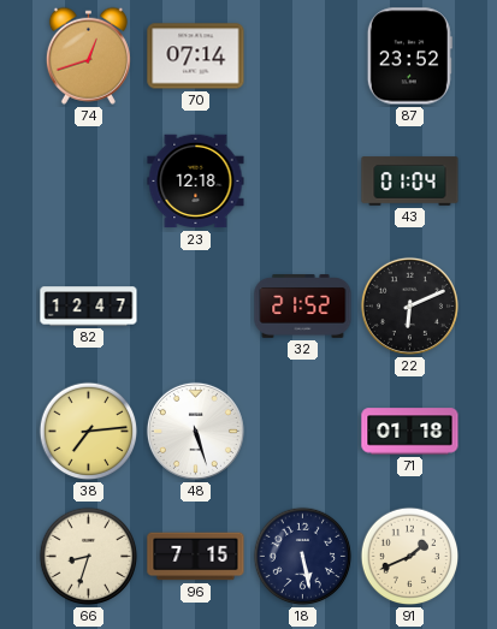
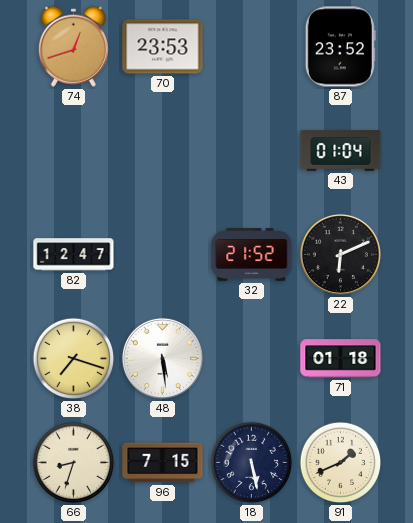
70: 07:14 -> 23:53 (163, 47)
23: 12:18 -> none (196, 182)
38: 7:14 -> 7:18 (74, 359)
48: 5:27 -> 5:29 (162, 358)
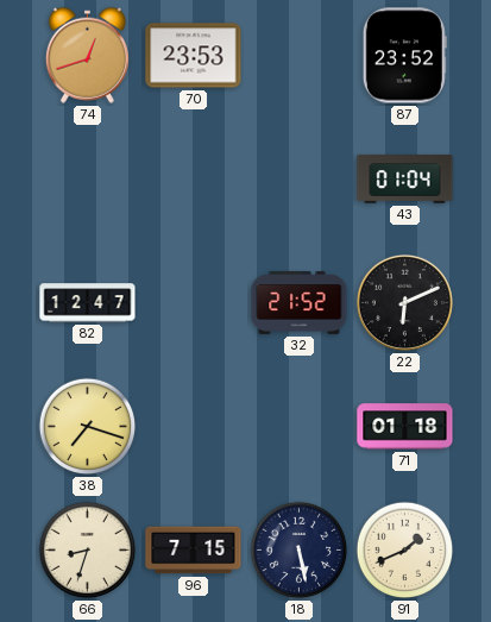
48: 5:29 -> none (162, 358)
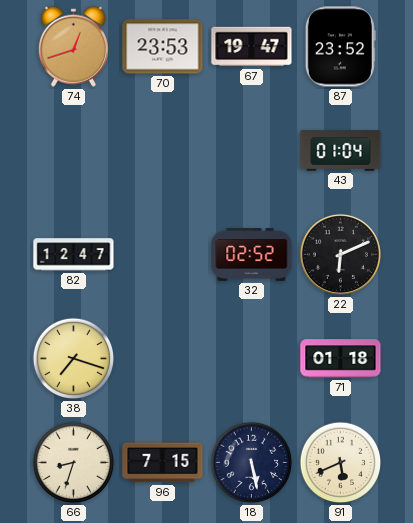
67: none -> 19:47 (252, 47)
32: 21:52 -> 02:52 (252, 255)
91: 1:41 -> 5:41 (341, 463)
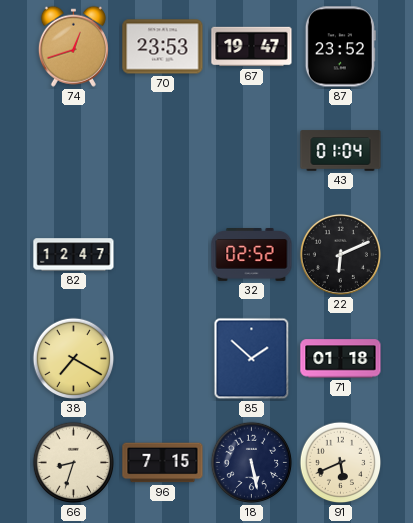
38: 7:18 -> 7:20 (74, 359)
85: none -> 1:52 (252, 359)
